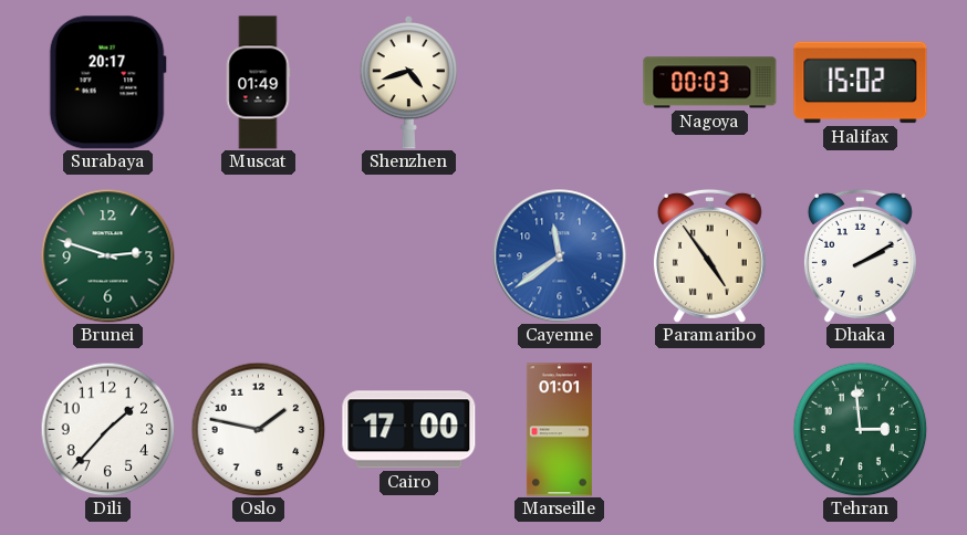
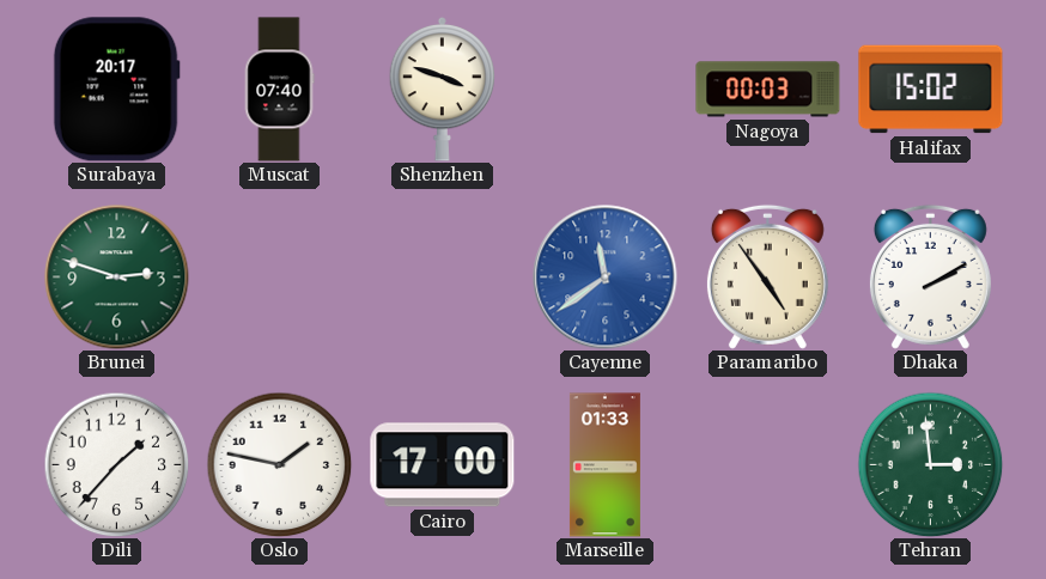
Muscat: 01:49 -> 07:40 (279, 90)
Shenzhen: 4:42 -> 3:48 (443, 89)
Marseille: 01:01 -> 01:33 (604, 465)
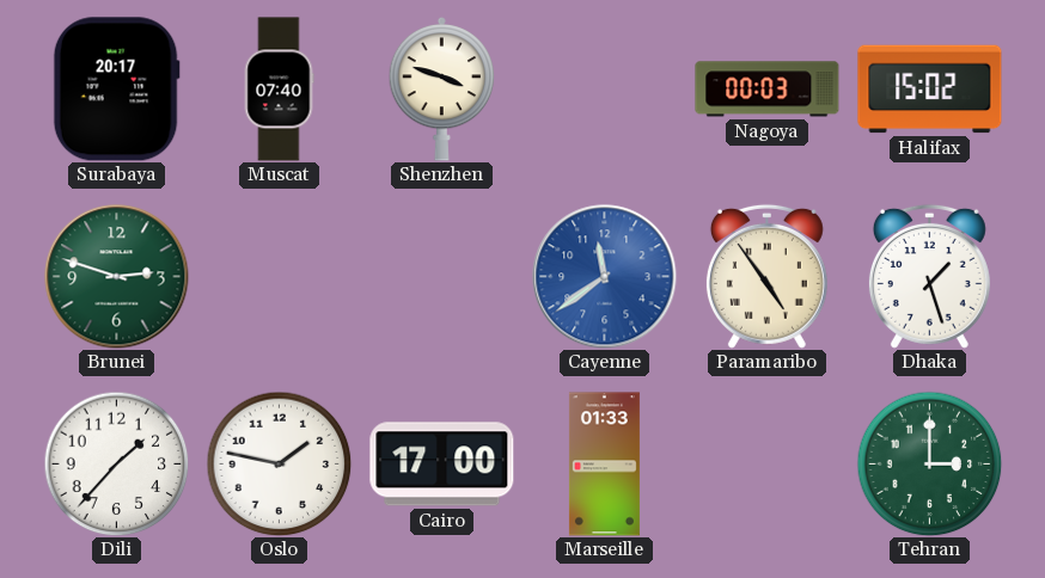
Dhaka: 2:10 -> 1:27 (929, 276)
Tehran: 2:59 -> 3:00 (929, 463)
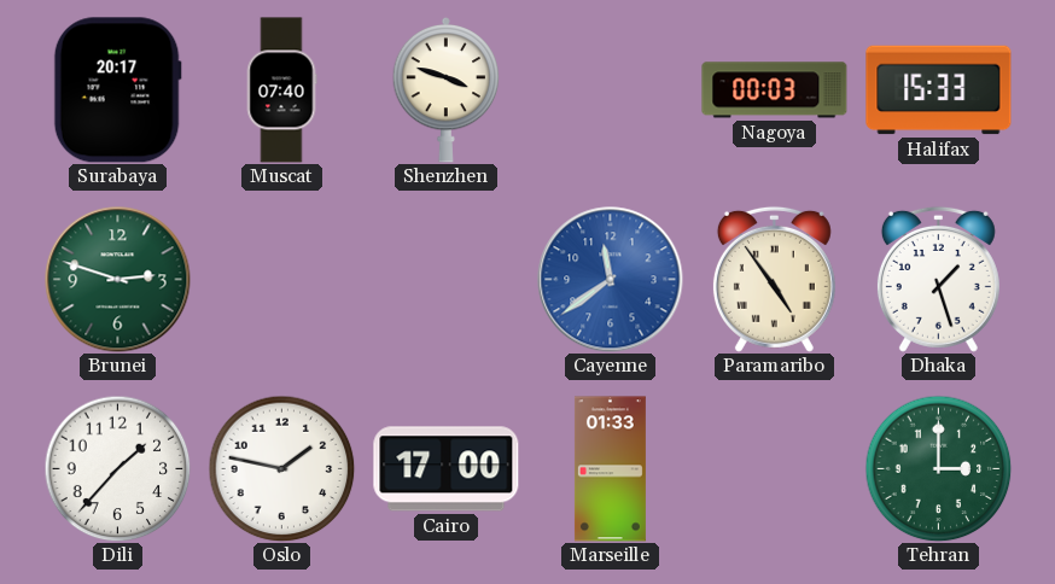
Halifax: 15:02 -> 15:33 (939, 90)
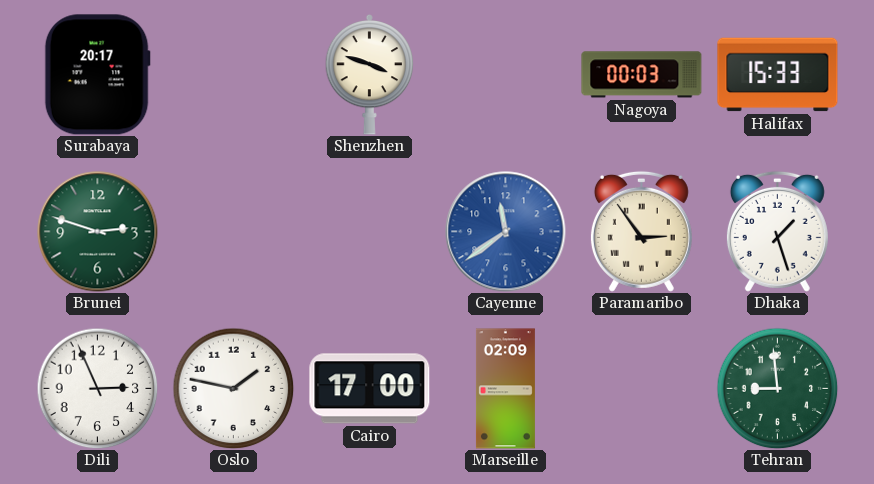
Muscat: 07:40 -> none (281, 90)
Paramaribo: 4:54 -> 2:54 (641, 231)
Dili: 1:37 -> 2:56 (97, 388)
Marseille: 01:33 -> 02:09 (505, 389)
Tehran: 3:00 -> 8:59 (777, 388)
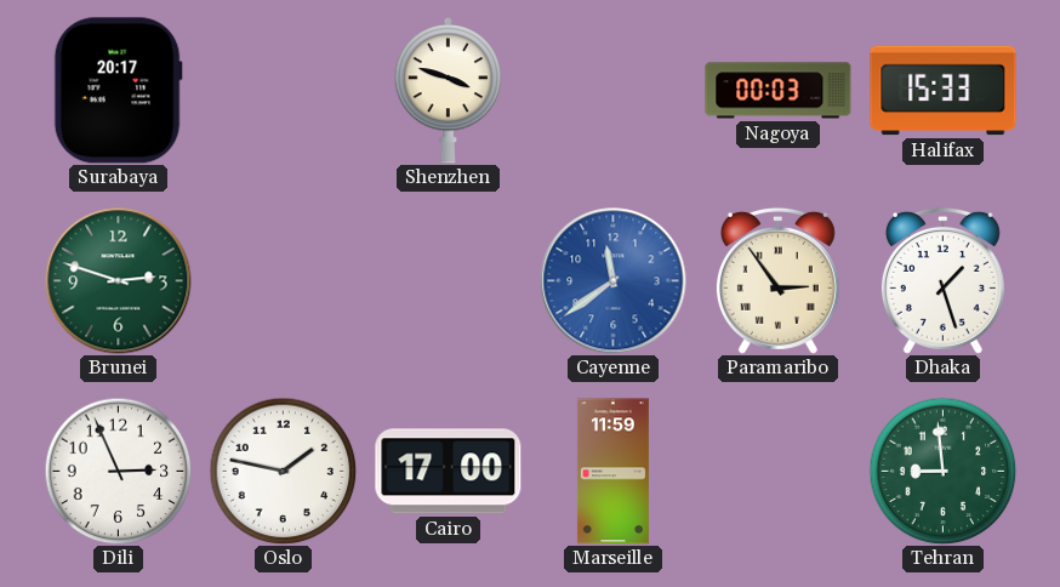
Marseille: 02:09 -> 11:59 (612, 472)
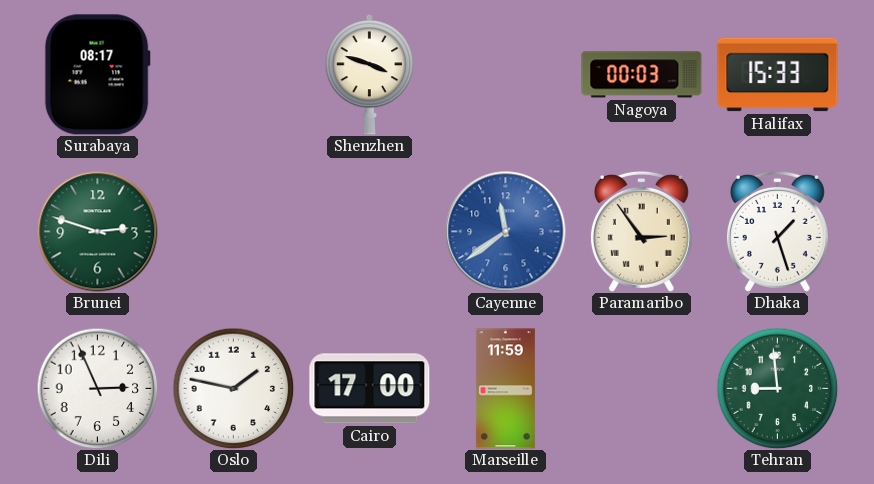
Surabaya: 20:17 -> 08:17 (97, 75)
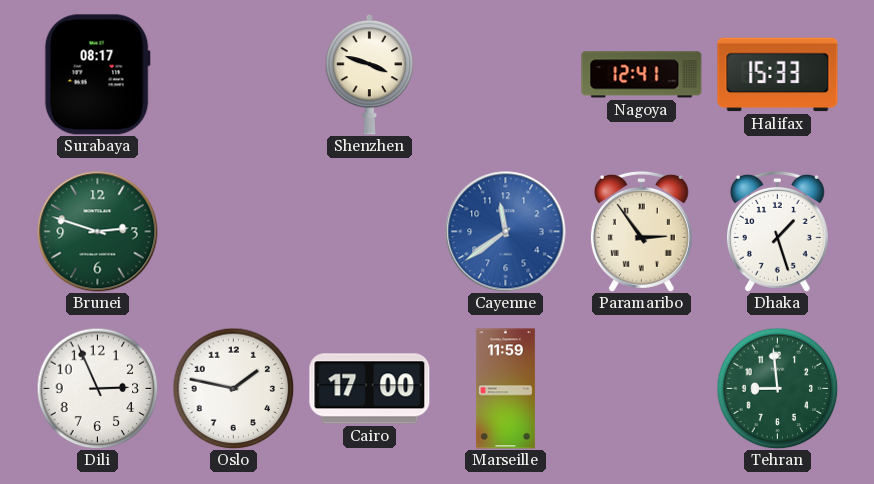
Nagoya: 00:03 -> 12:41 (642, 75)
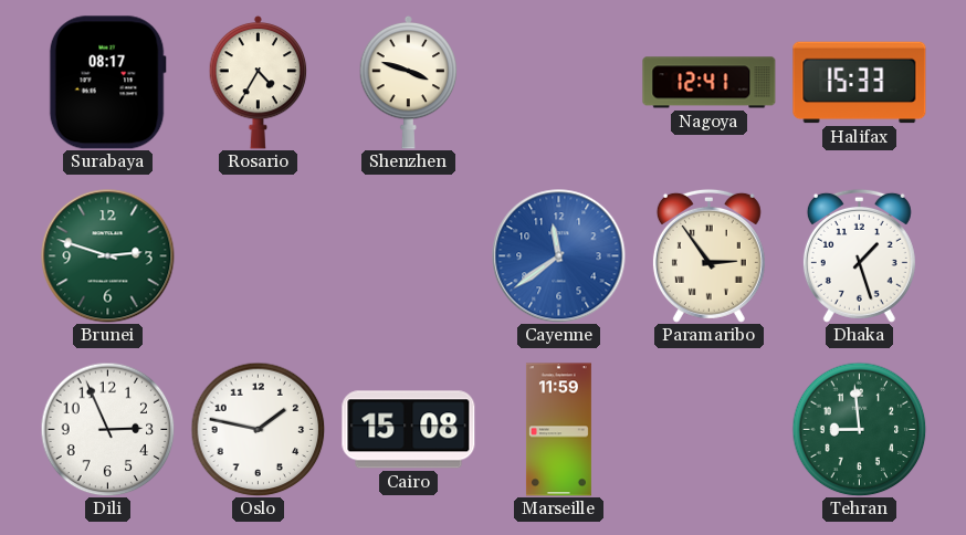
Rosario: none -> 4:35 (259, 82)
Cairo: 17:00 -> 15:08 (409, 430)
